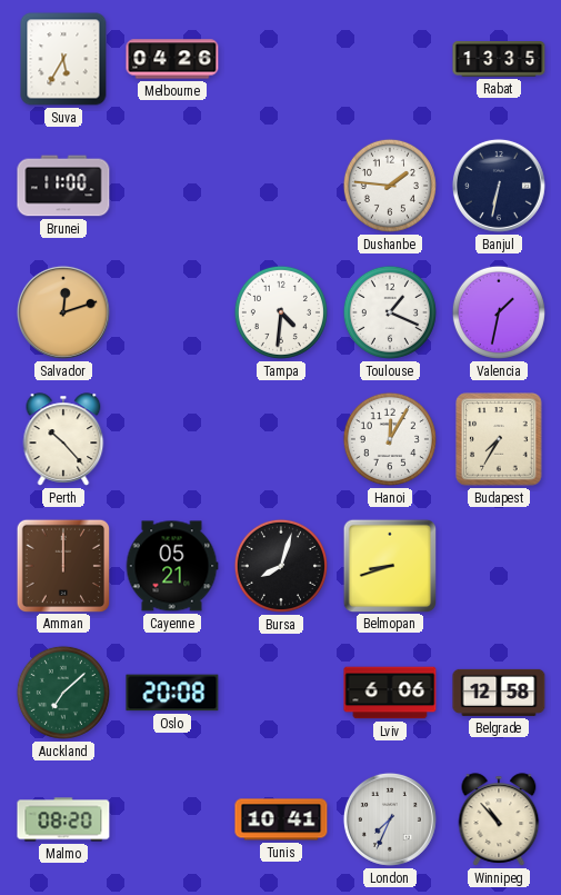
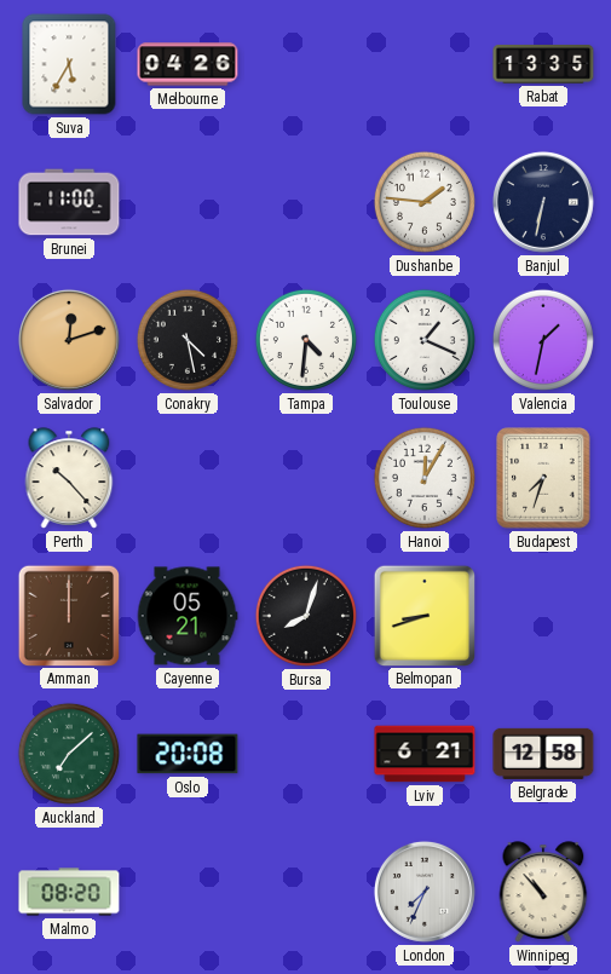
Conakry: none -> 4:28 (188, 340)
Budapest: 7:35 -> 7:33 (543, 478)
Lviv: 6:06 -> 6:21 (425, 754)
Tunis: 10:41 -> none (281, 819)
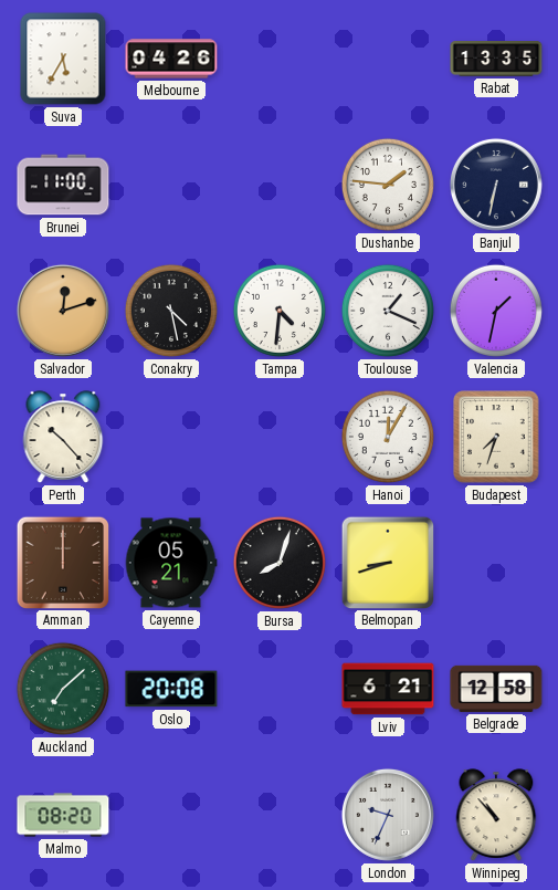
London: 7:34 -> 9:34 (388, 815)
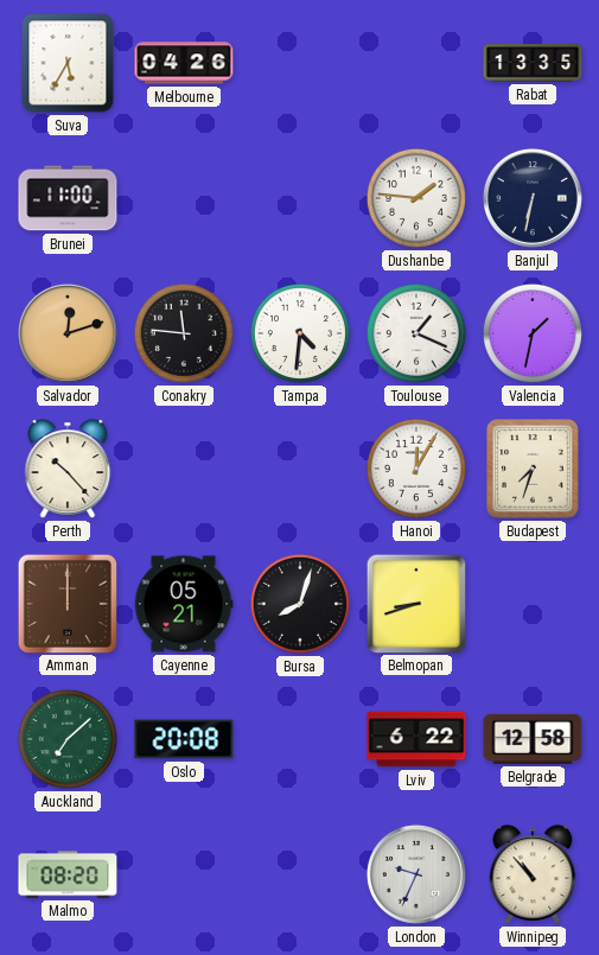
Conakry: 4:28 -> 11:46 (184, 333)
Lviv: 6:21 -> 6:22 (416, 739)
